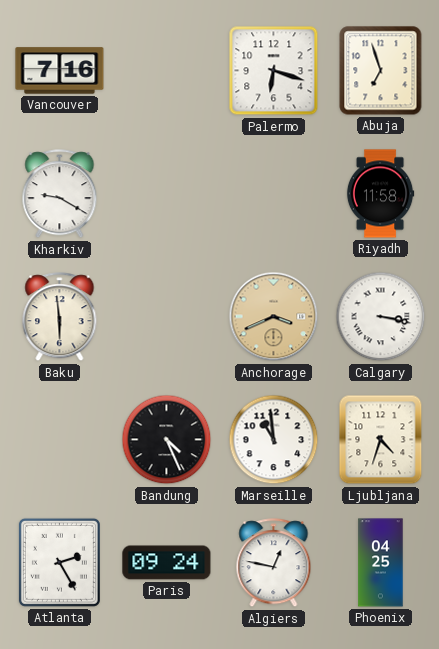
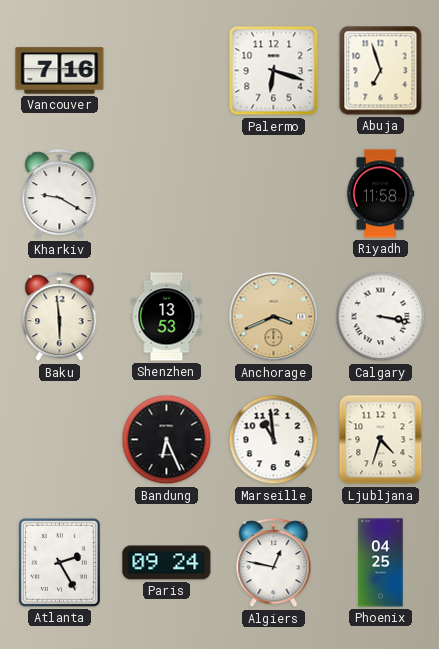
Shenzhen: none -> 13:53 (167, 317)
Bandung: 4:26 -> 6:26 (167, 440)
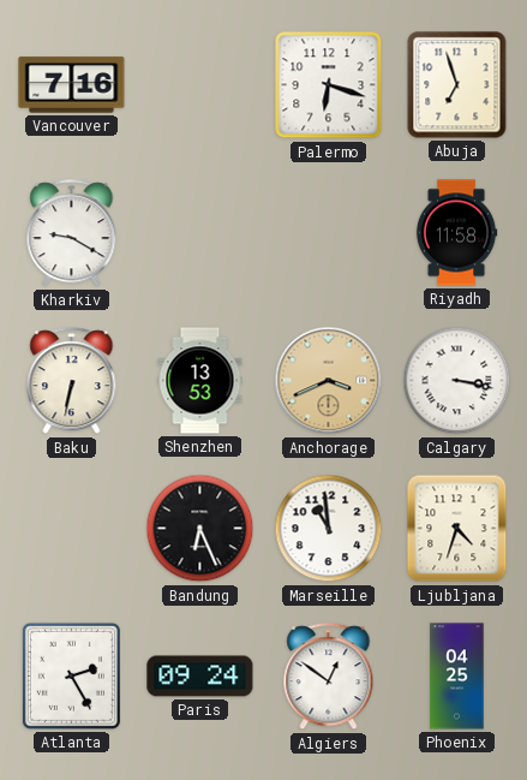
Baku: 5:59 -> 6:32 (72, 381)
Algiers: 12:47 -> 12:51 (329, 677)
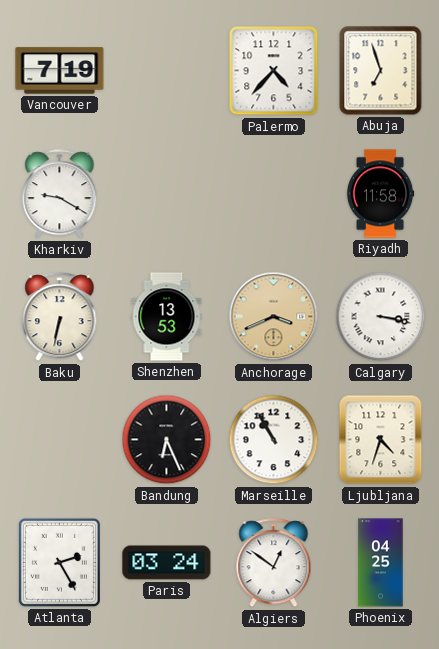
Vancouver: 7:16 -> 7:19 (60, 71)
Palermo: 6:18 -> 4:37 (274, 71)
Marseille: 10:59 -> 10:55 (274, 440)
Paris: 09:24 -> 03:24 (167, 563)
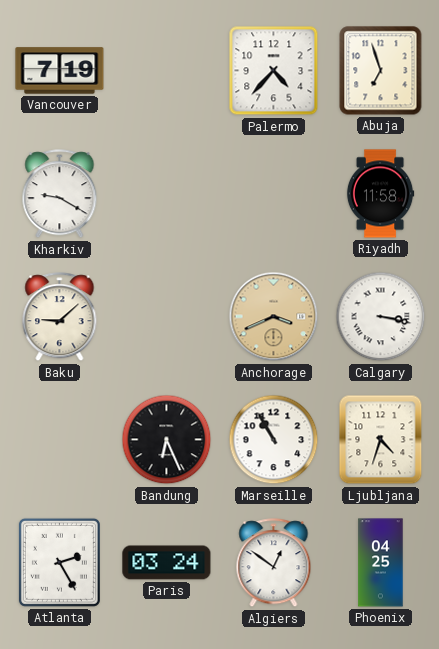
Baku: 6:32 -> 9:08 (60, 317)
Shenzhen: 13:53 -> none (167, 317)
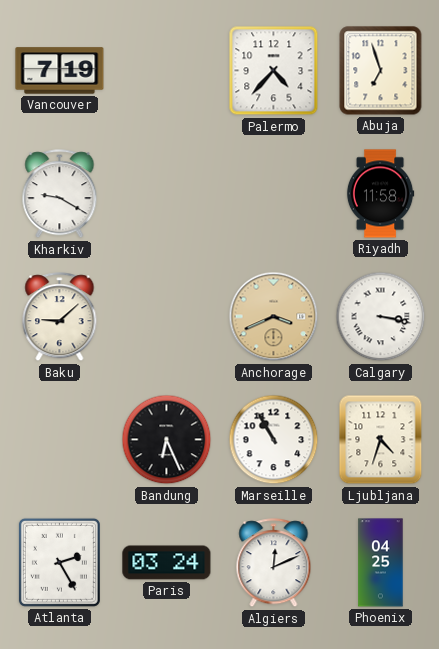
Algiers: 12:51 -> 12:11 (274, 563)
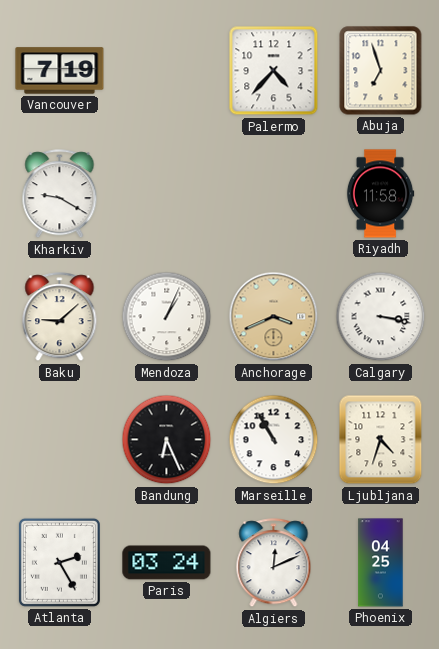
Mendoza: none -> 1:04 (167, 317)
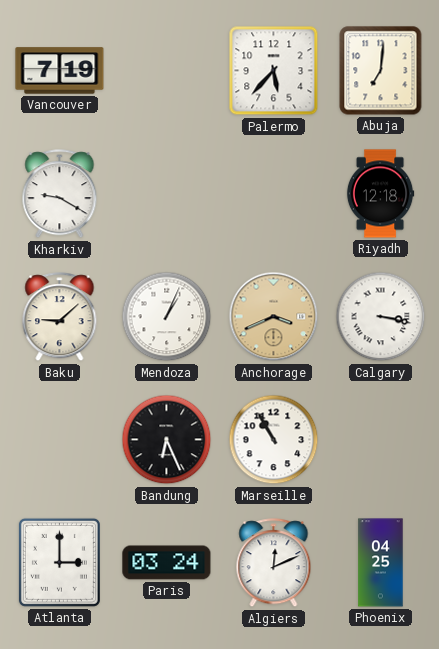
Palermo: 4:37 -> 5:37 (274, 71)
Abuja: 6:57 -> 7:01 (381, 71)
Riyadh: 11:58 -> 12:18 (380, 194)
Ljubljana: 4:33 -> none (381, 440)
Atlanta: 2:25 -> 3:00 (59, 562)
